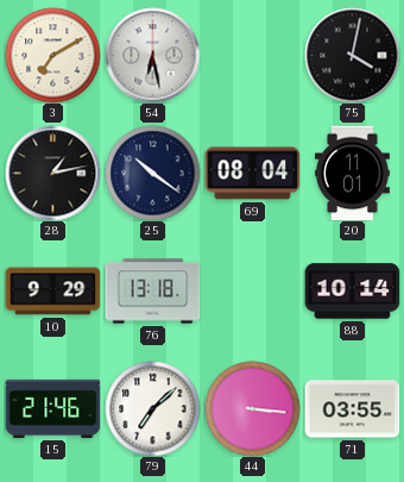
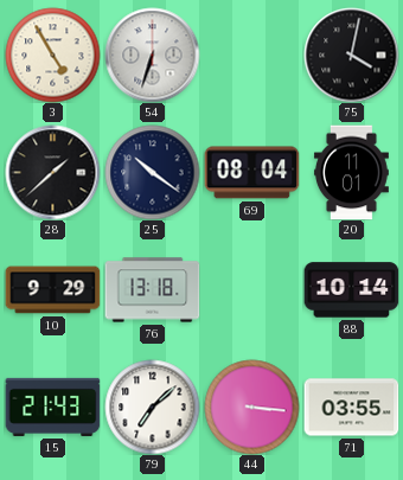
3: 7:10 -> 4:55 (52, 55)
54: 6:28 -> 6:33 (152, 55)
28: 1:13 -> 1:38 (52, 172)
15: 21:46 -> 21:43 (52, 407)
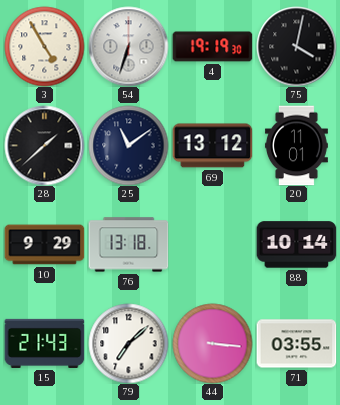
4: none -> 19:19 (212, 47)
25: 10:21 -> 11:09 (128, 145)
69: 08:04 -> 13:12 (212, 146)
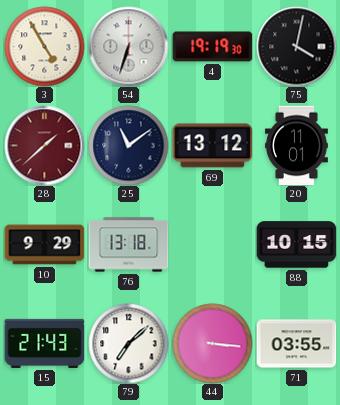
28 dial: black -> burgundy (44, 145)
88: 10:14 -> 10:15 (296, 245)
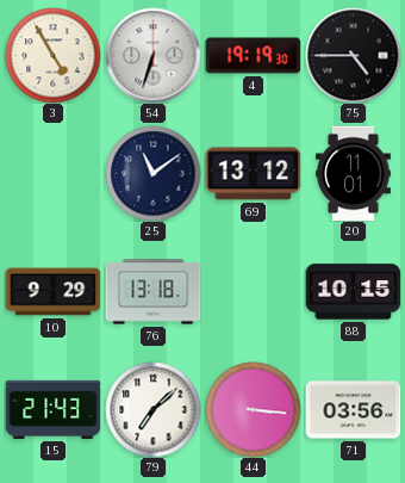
75: 4:02 -> 4:45 (353, 55)
28: 1:38 -> none (44, 145)
71: 03:55 -> 03:56 (353, 410)
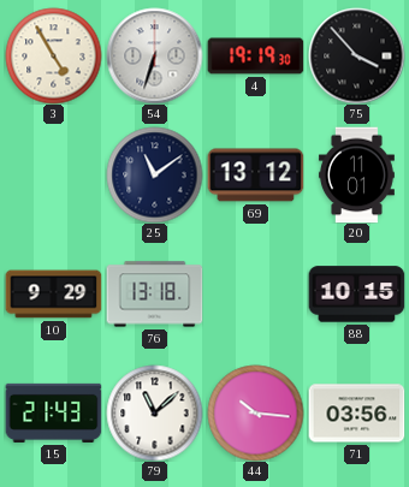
75: 4:45 -> 3:53 (356, 55)
79: 7:08 -> 11:08 (154, 412)
44: 3:16 -> 10:16 (255, 412)
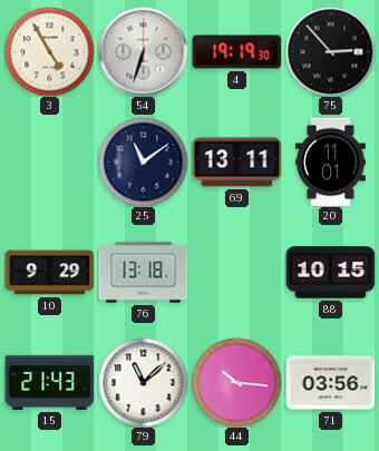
75: 3:53 -> 2:53 (330, 51)
69: 13:12 -> 13:11 (236, 163)
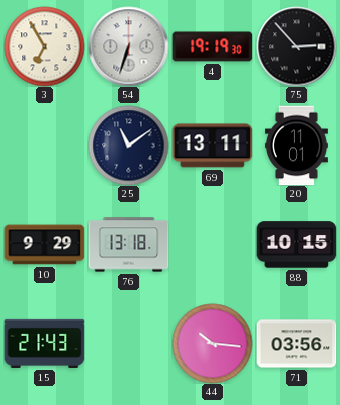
3: 4:55 -> 6:55 (44, 46)
79: 11:08 -> none (143, 382)
